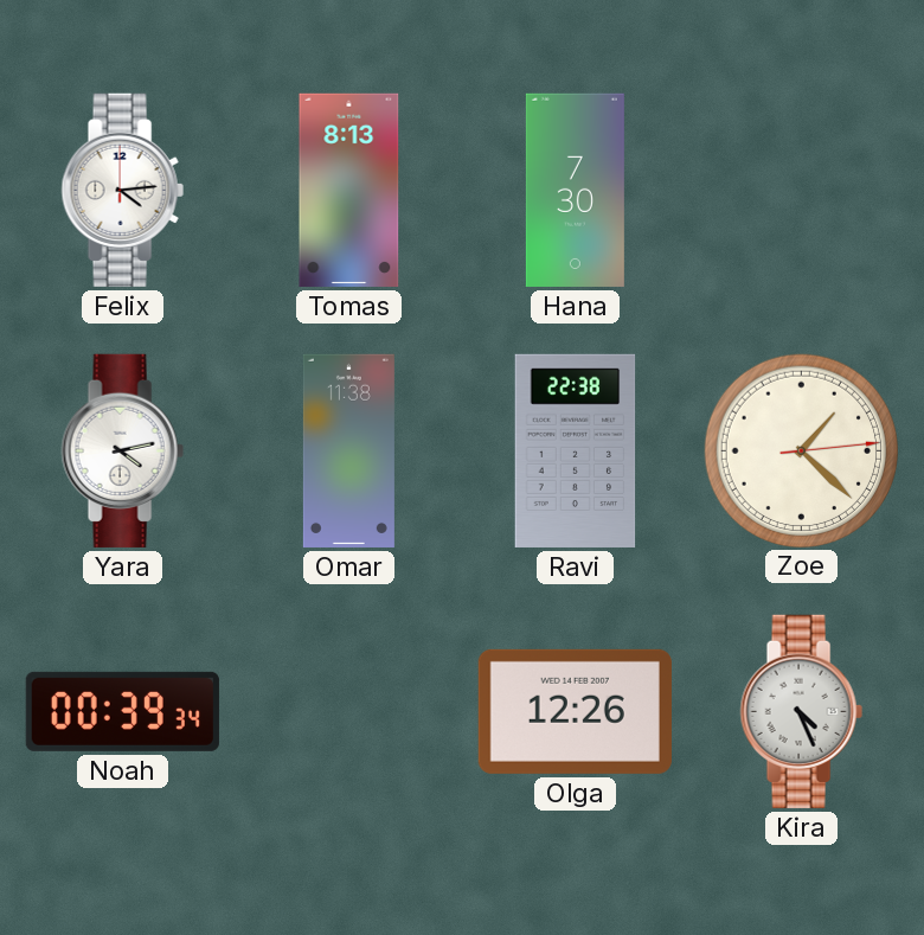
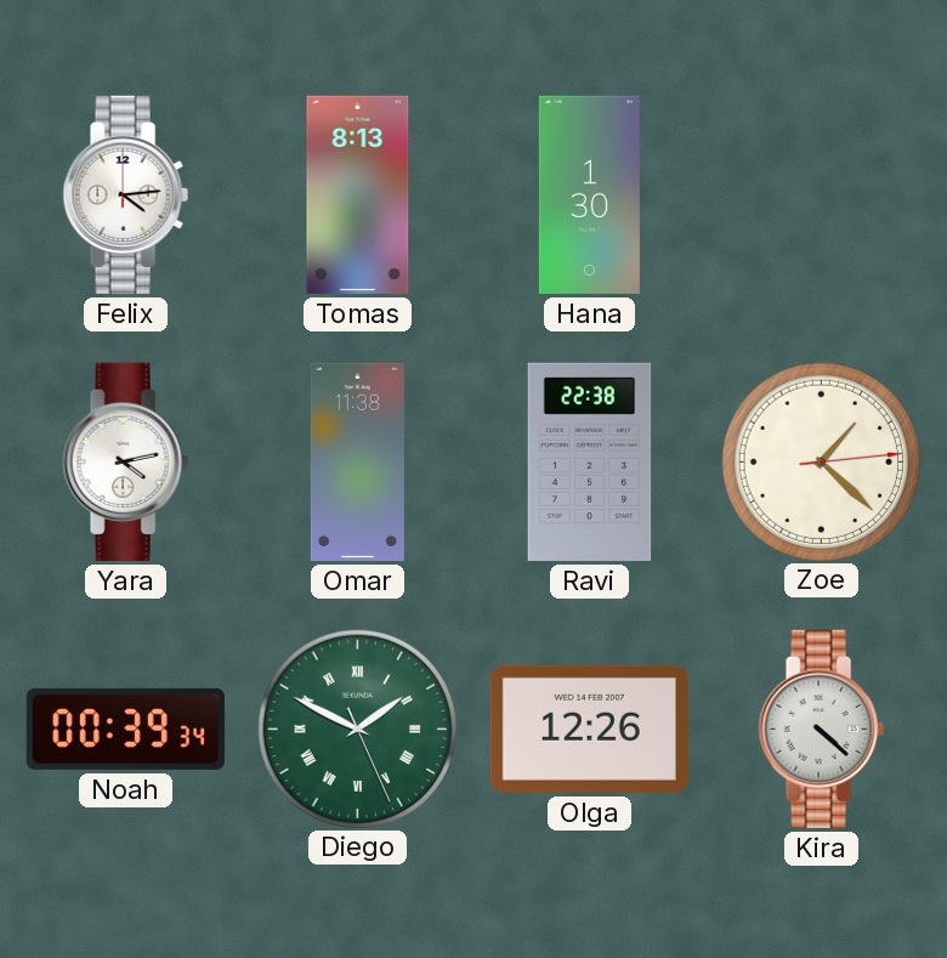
Hana: 7:30 -> 1:30 (589, 194)
Diego: none -> 1:49 (357, 729)
Kira: 4:26 -> 4:22 (821, 729)
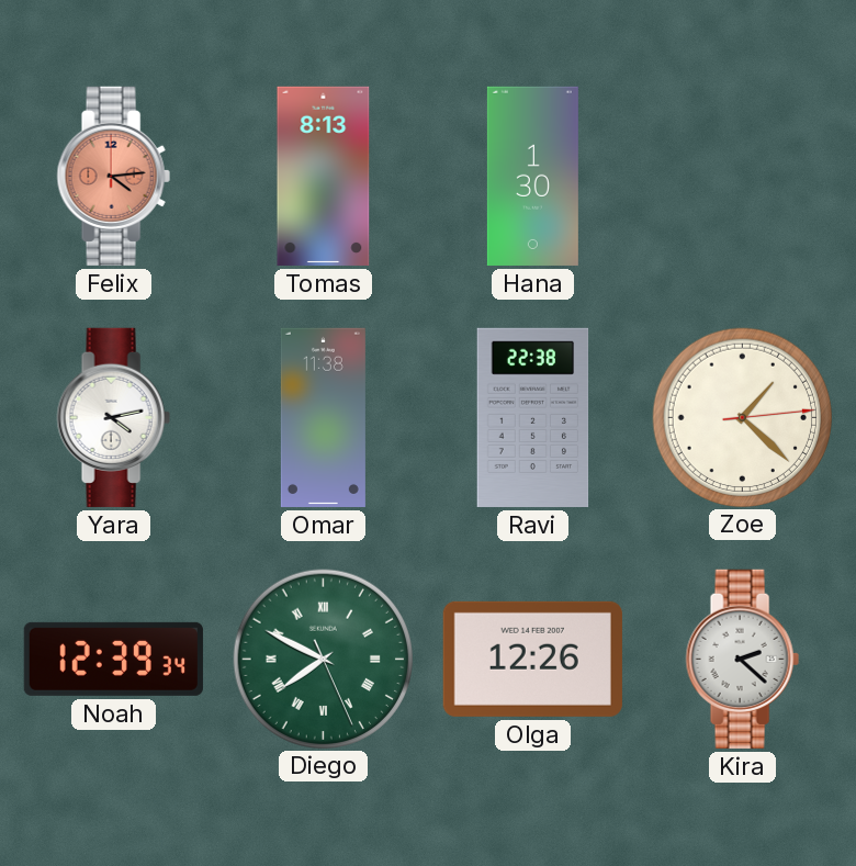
Felix dial: white -> salmon (113, 176)
Noah: 00:39 -> 12:39 (113, 659)
Diego: 1:49 -> 7:49 (323, 659)
Kira: 4:22 -> 2:22 (742, 659)
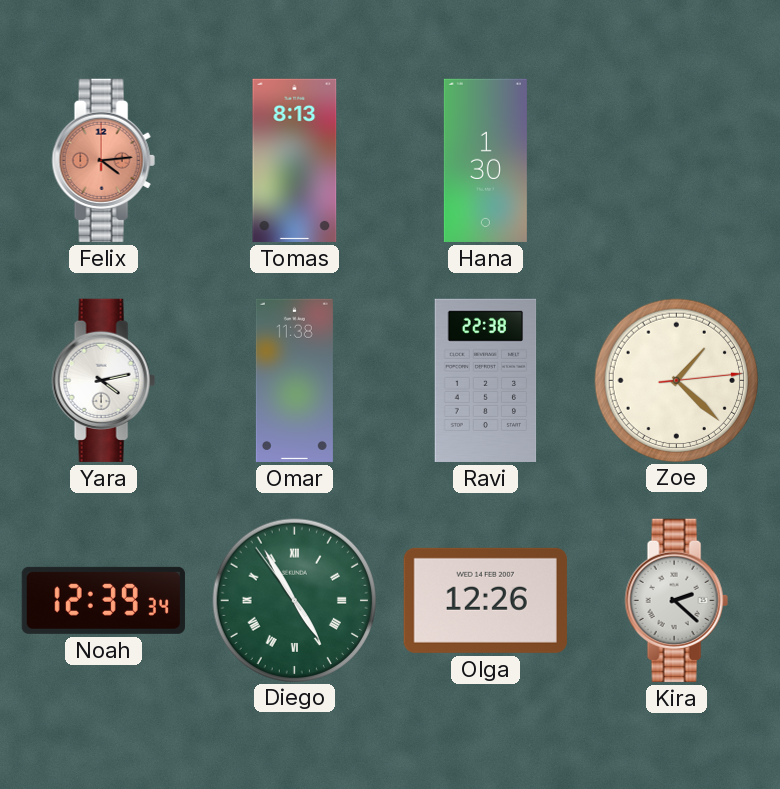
Diego: 7:49 -> 4:54 (294, 600)
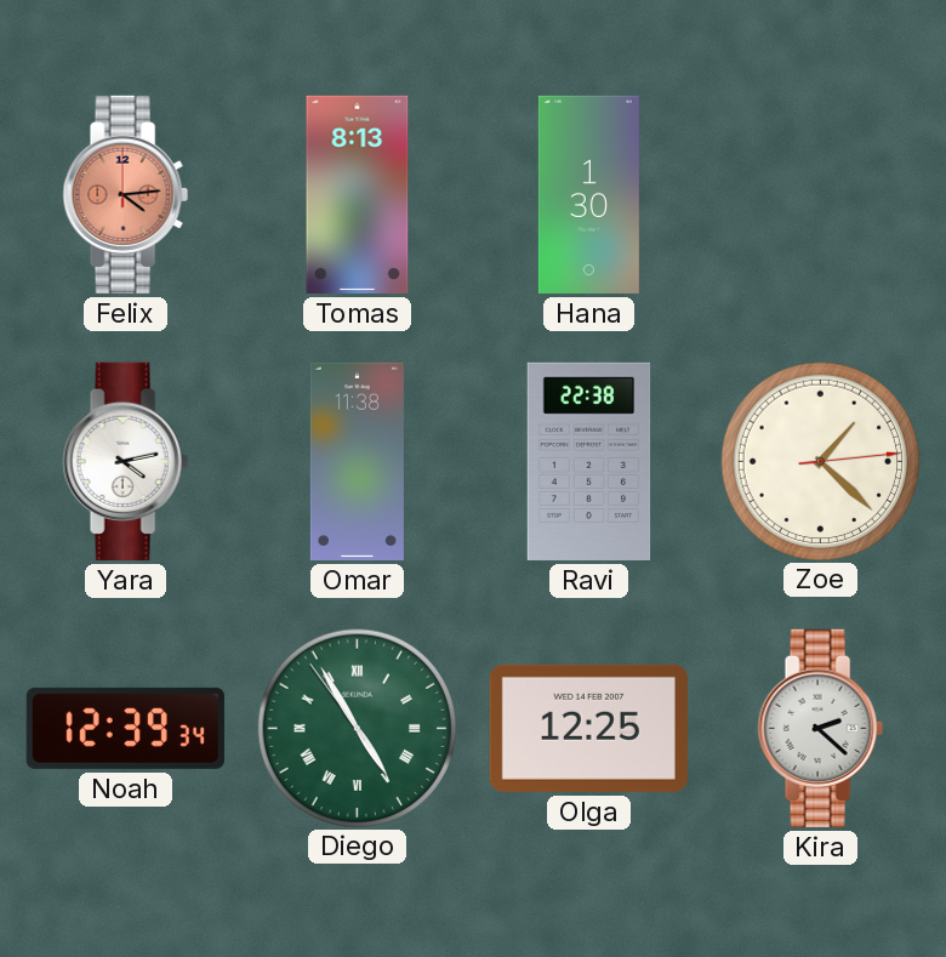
Olga: 12:26 -> 12:25 (588, 728)
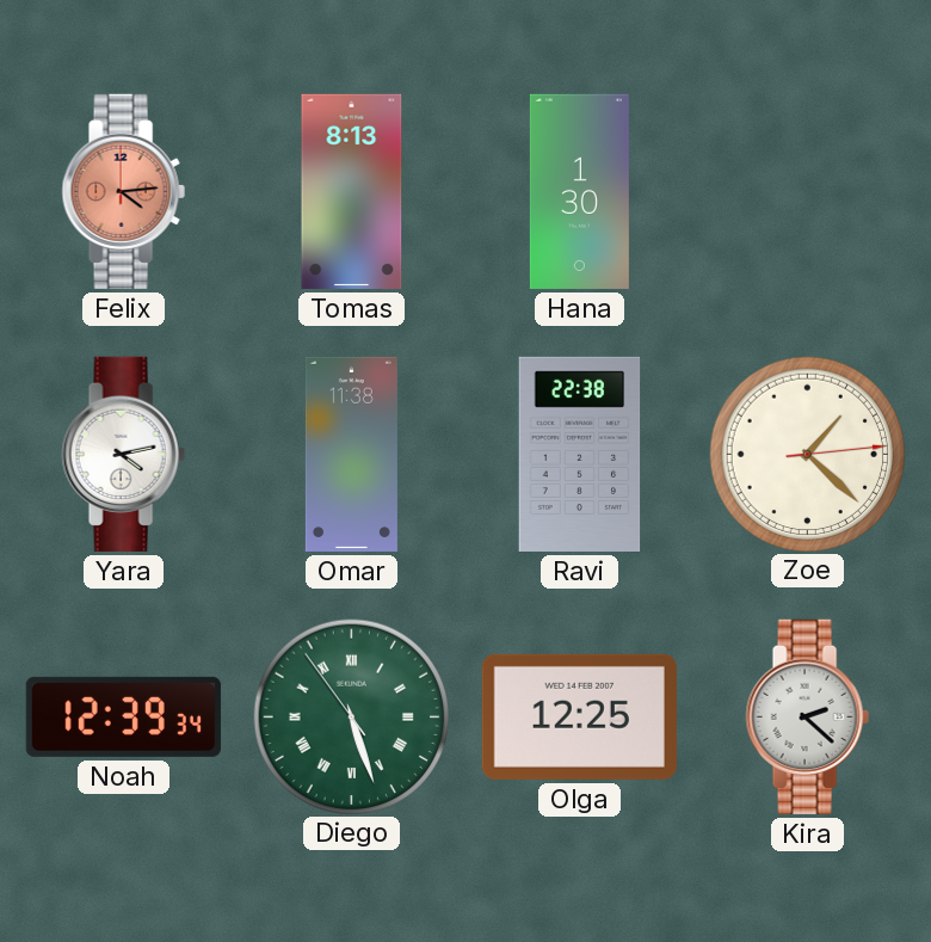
Diego: 4:54 -> 5:26 (351, 716)
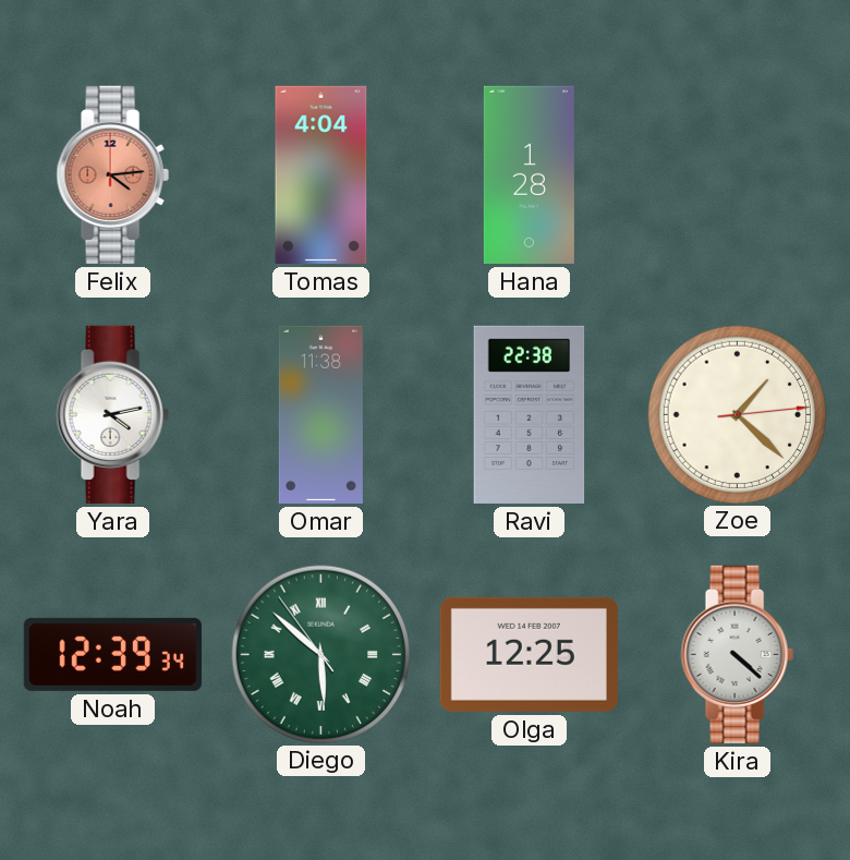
Tomas: 8:13 -> 4:04 (321, 174)
Hana: 1:30 -> 1:28 (529, 174)
Diego: 5:26 -> 5:51 (320, 654)
Kira: 2:22 -> 4:22 (737, 654)
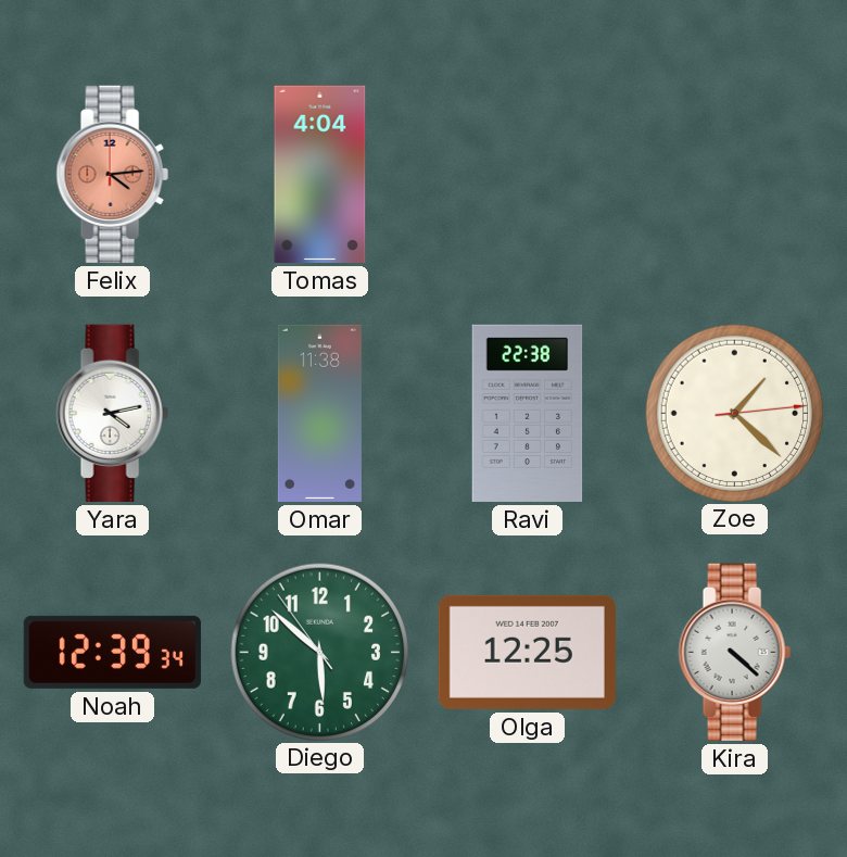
Hana: 1:28 -> none (529, 174)
Diego numerals: Roman -> Arabic (319, 652)
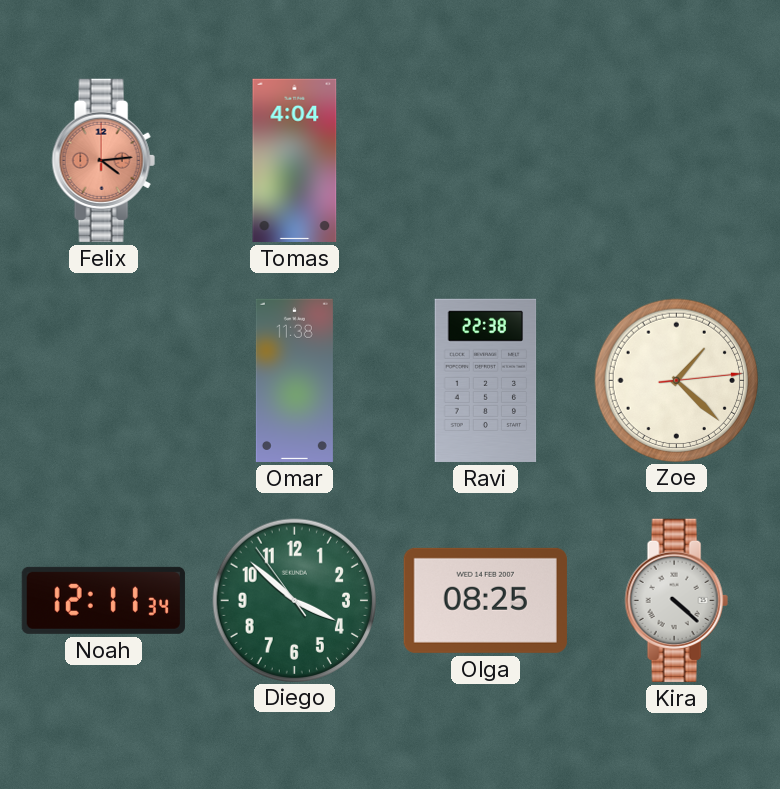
Yara: 4:13 -> none (112, 413)
Noah: 12:39 -> 12:11 (103, 600)
Diego: 5:51 -> 3:51 (294, 600)
Olga: 12:25 -> 08:25 (485, 600)
